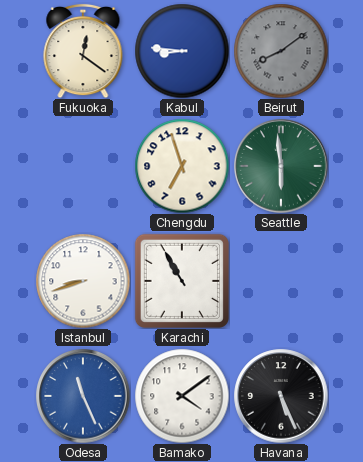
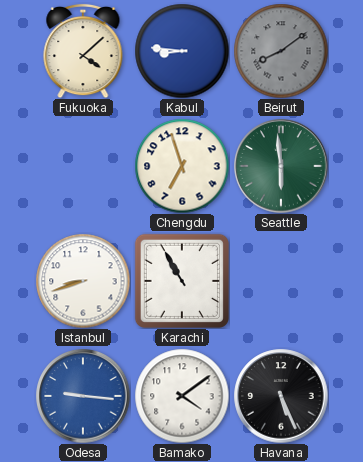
Fukuoka: 12:21 -> 4:08 (83, 51)
Odesa: 11:26 -> 9:16 (83, 396)
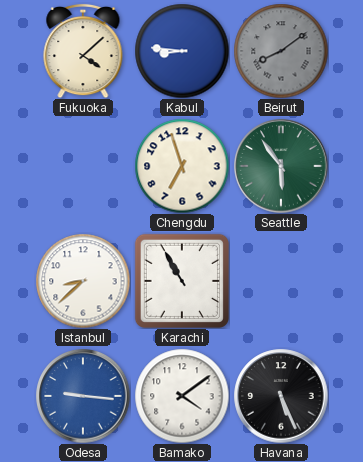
Seattle: 5:59 -> 5:54 (281, 166)
Istanbul: 8:42 -> 8:38 (83, 281)
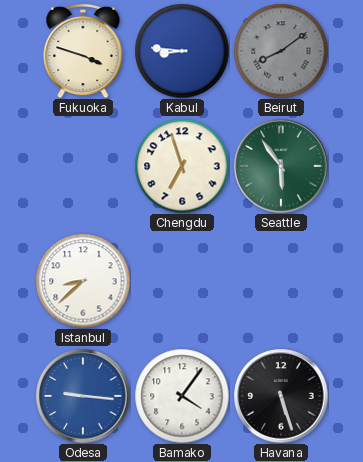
Fukuoka: 4:08 -> 3:48 (83, 51)
Karachi: 10:55 -> none (182, 281)
Bamako: 4:09 -> 4:06 (182, 396)
Havana: 5:26 -> 5:27 (281, 396)
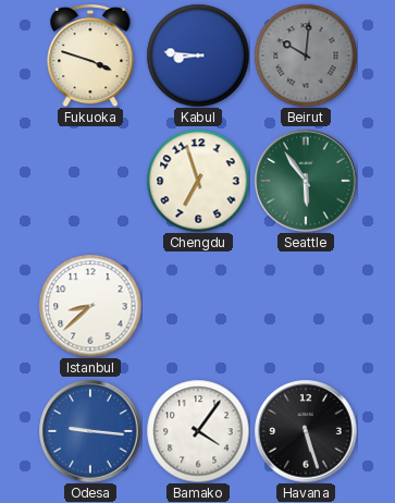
Beirut: 8:09 -> 10:01 (306, 56)
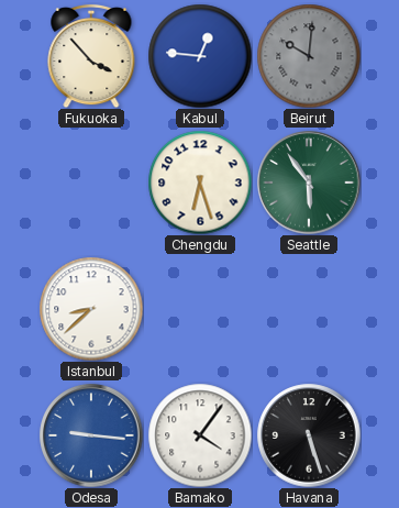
Fukuoka: 3:48 -> 3:53 (91, 56)
Kabul: 8:46 -> 12:46 (200, 56)
Chengdu: 6:57 -> 6:27 (200, 183)
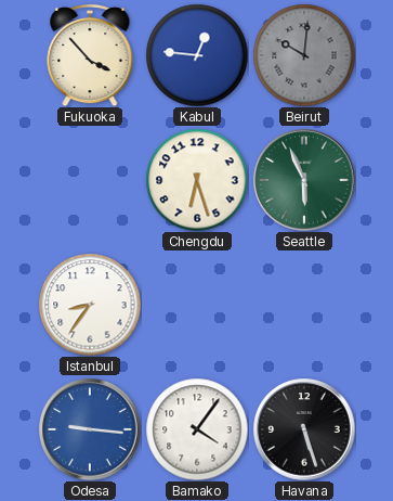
Seattle: 5:54 -> 5:56 (304, 180)
Istanbul: 8:38 -> 8:36 (90, 305)
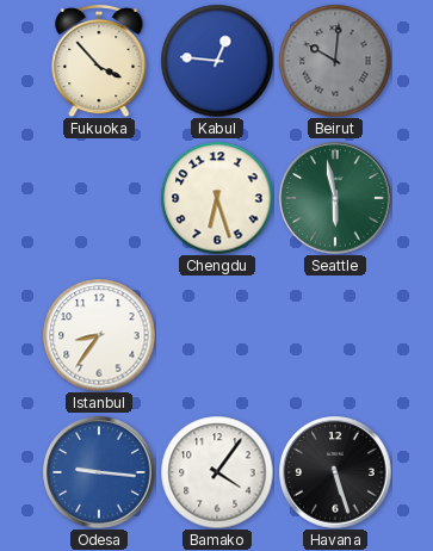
Seattle: 5:56 -> 5:58 (335, 198)
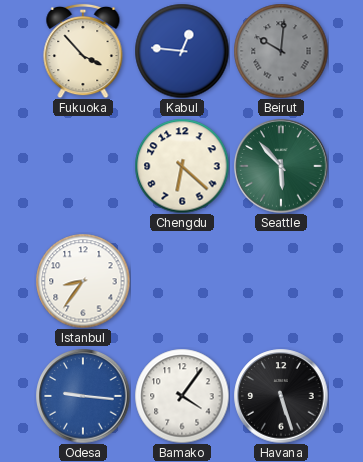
Chengdu: 6:27 -> 6:22 (182, 166)
Seattle: 5:58 -> 5:53 (281, 166)
